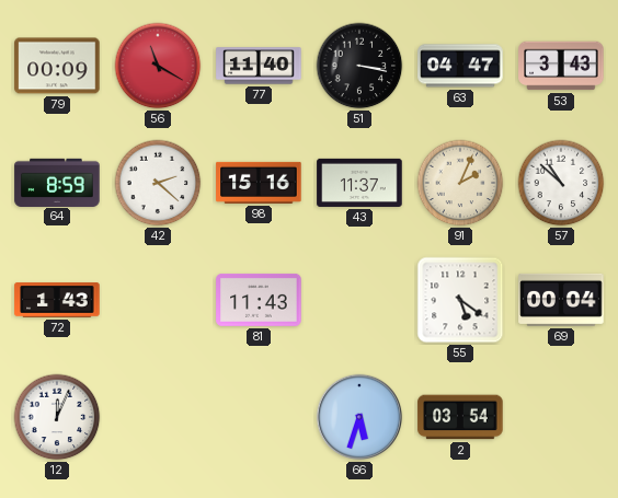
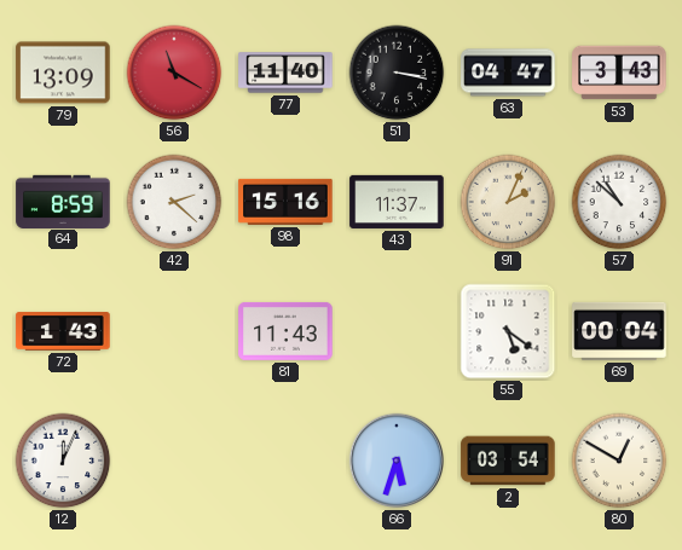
79: 00:09 -> 13:09 (63, 73)
80: none -> 12:50 (619, 461)
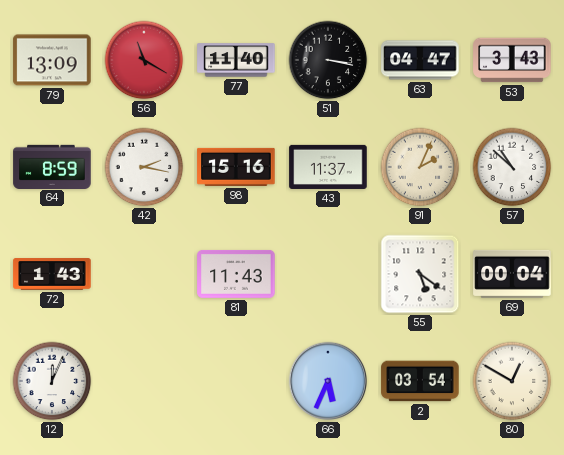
42: 2:22 -> 2:17 (144, 167)
66: 5:33 -> 5:34 (328, 381)
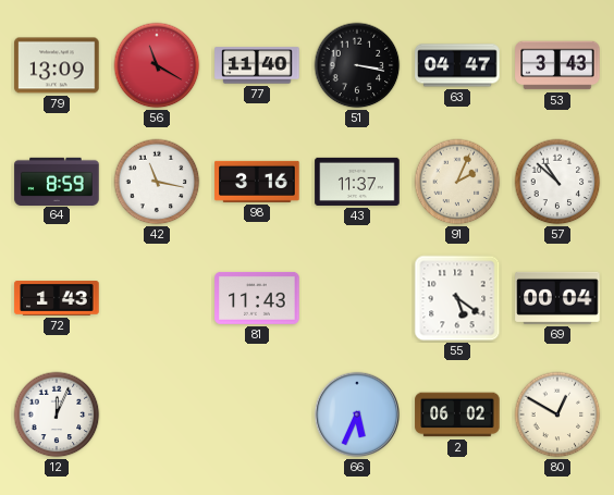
42: 2:17 -> 11:17 (157, 182)
98: 15:16 -> 3:16 (257, 182)
2: 03:54 -> 06:02 (457, 414)
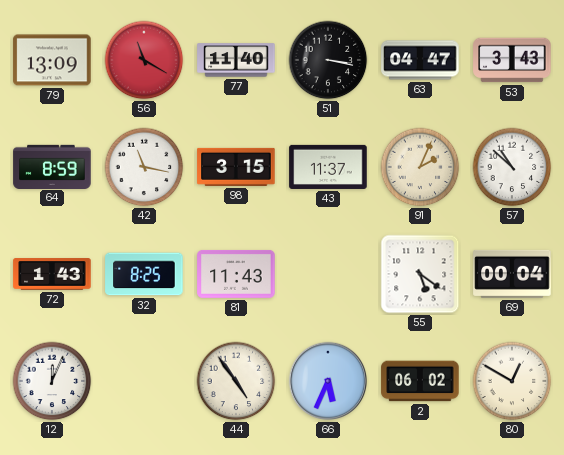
98: 3:16 -> 3:15 (236, 167)
32: none -> 8:25 (144, 274)
44: none -> 4:54 (236, 381)
